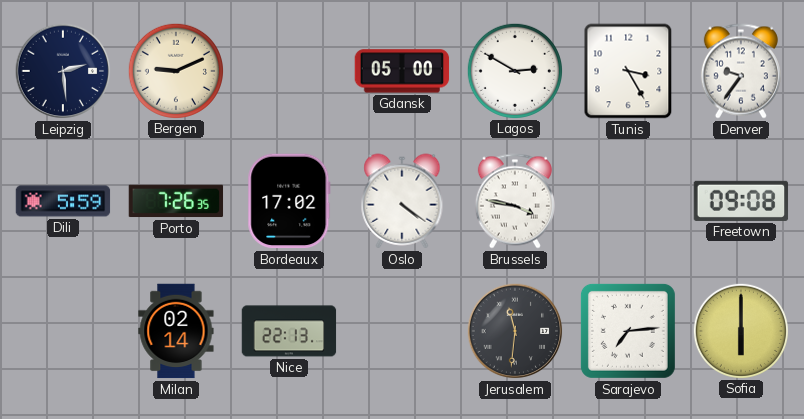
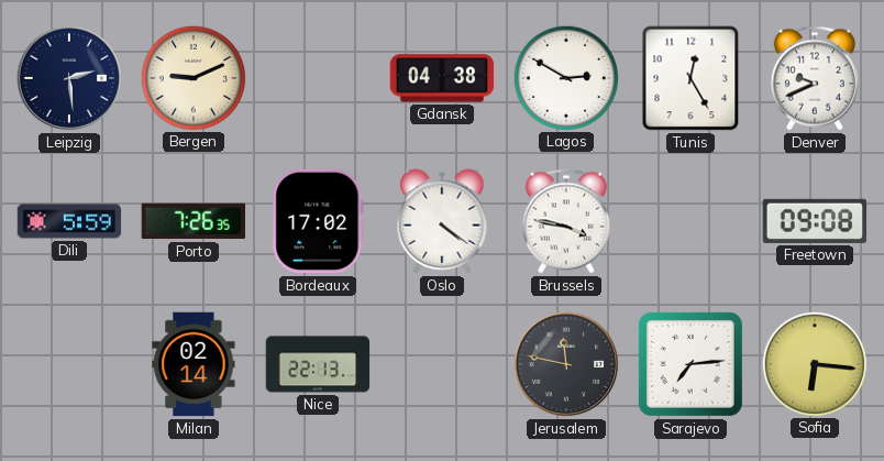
Gdansk: 05:00 -> 04:38 (442, 78)
Tunis: 3:25 -> 12:25 (690, 78)
Denver: 9:36 -> 9:41 (815, 78)
Jerusalem: 11:31 -> 11:47 (566, 364)
Sofia: 6:00 -> 6:16 (814, 363)
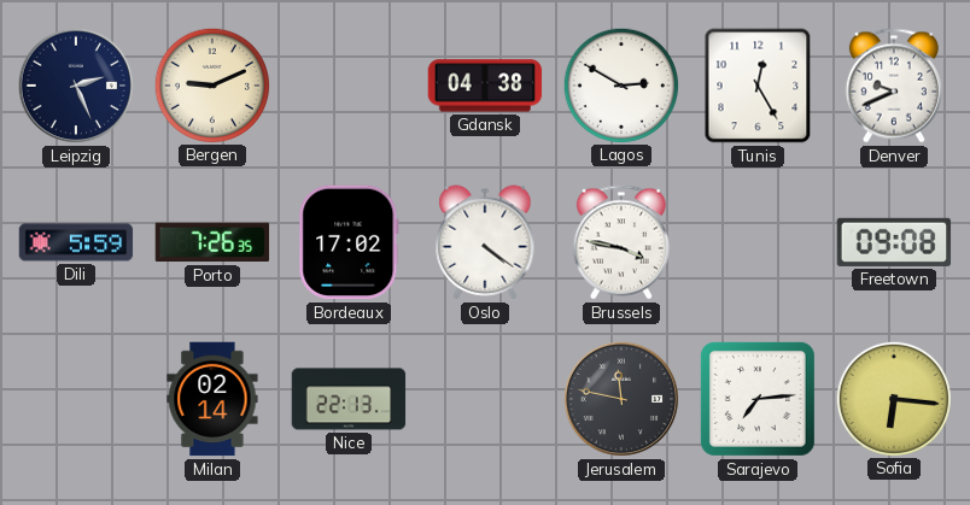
Leipzig: 2:29 -> 2:26 (76, 86)
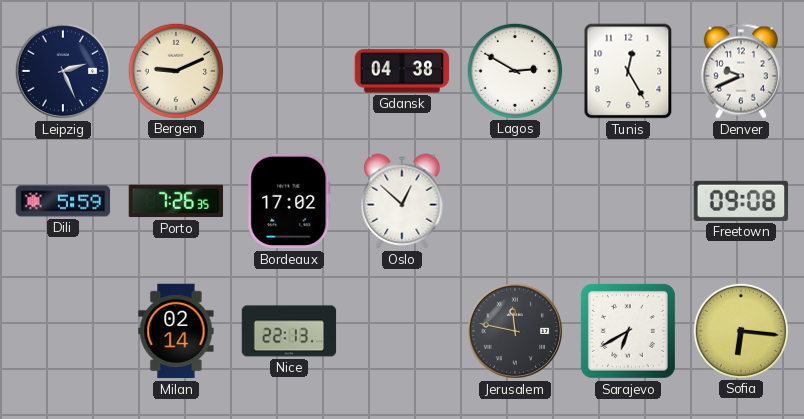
Oslo: 4:21 -> 12:52 (402, 201)
Brussels: 3:47 -> none (621, 242)
Sarajevo: 7:14 -> 6:40 (628, 331)
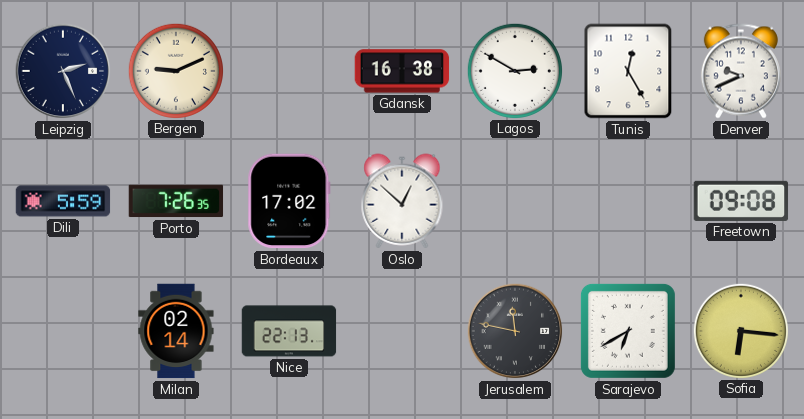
Gdansk: 04:38 -> 16:38 (402, 71)
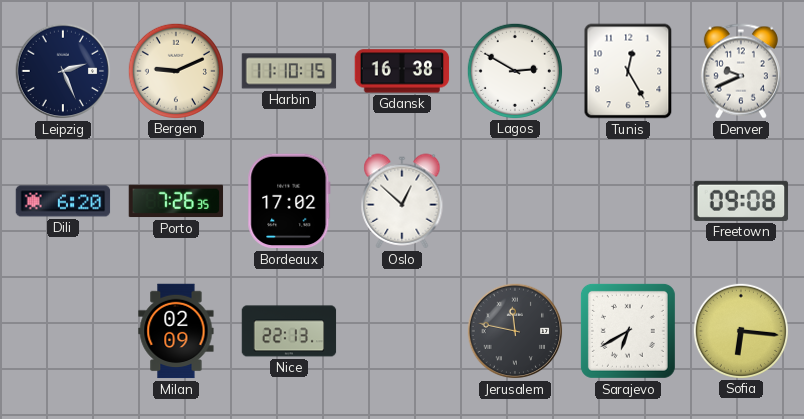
Harbin: none -> 11:10 (289, 71)
Dili: 5:59 -> 6:20 (63, 201)
Milan: 02:14 -> 02:09 (176, 331)
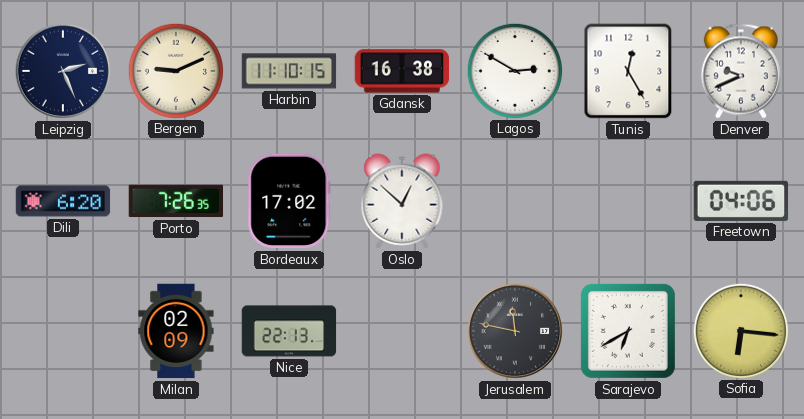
Freetown: 09:08 -> 04:06 (741, 201)
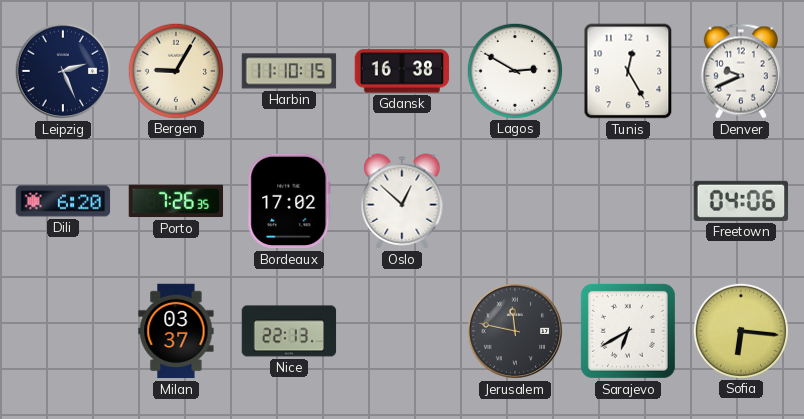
Bergen: 9:11 -> 9:05 (175, 70)
Milan: 02:09 -> 03:37 (176, 331)
